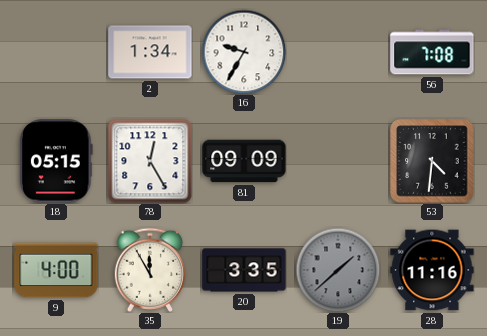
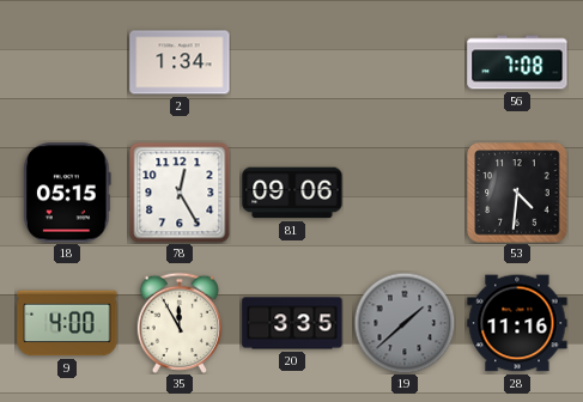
16: 9:35 -> none (244, 52)
81: 09:09 -> 09:06 (292, 193)
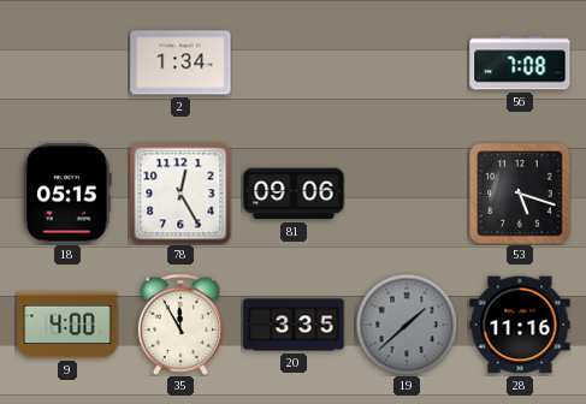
53: 4:31 -> 5:18 (520, 194)
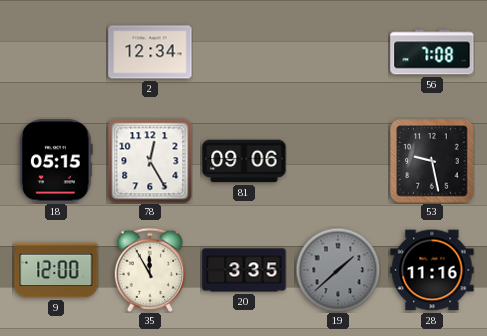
2: 1:34 -> 12:34 (150, 52)
53: 5:18 -> 9:28 (432, 161)
9: 4:00 -> 12:00 (56, 270)
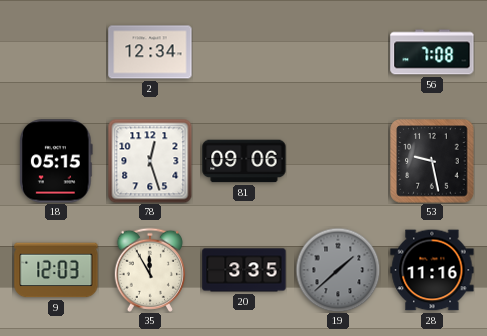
78: 12:25 -> 12:27 (150, 161)
9: 12:00 -> 12:03 (56, 270)
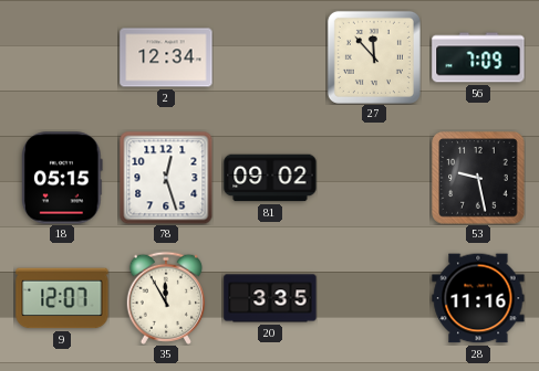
27: none -> 11:53 (374, 57)
56: 7:08 -> 7:09 (478, 57)
81: 09:06 -> 09:02 (270, 178)
9: 12:03 -> 12:07 (62, 298)
19: 1:38 -> none (338, 270)
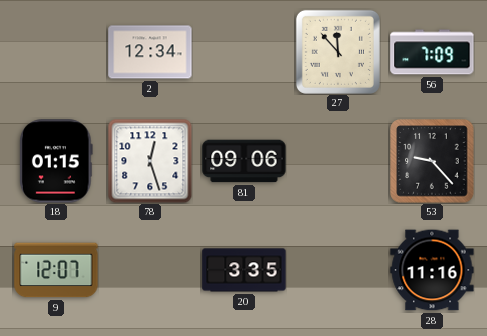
18: 05:15 -> 01:15 (57, 161)
81: 09:02 -> 09:06 (244, 161)
53: 9:28 -> 9:23 (432, 161)
35: 11:55 -> none (166, 298)
